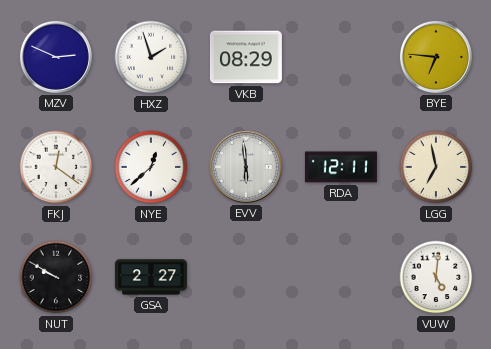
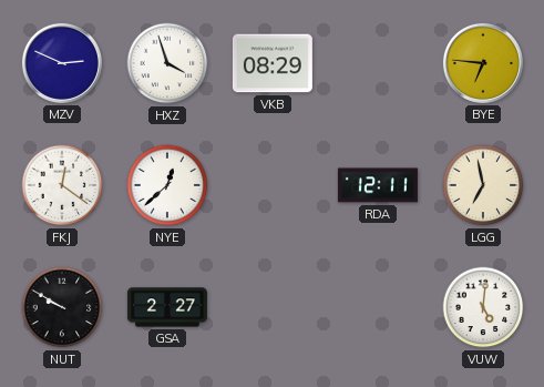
HXZ: 1:57 -> 3:57 (167, 63)
EVV: 5:59 -> none (246, 167)
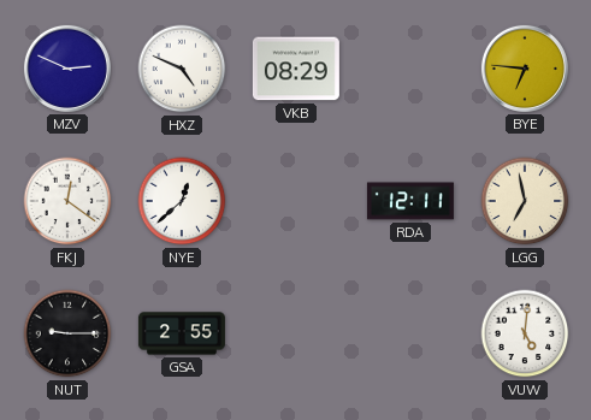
HXZ: 3:57 -> 4:49 (182, 69)
NUT: 9:50 -> 9:15 (67, 333)
GSA: 2:27 -> 2:55 (182, 333)
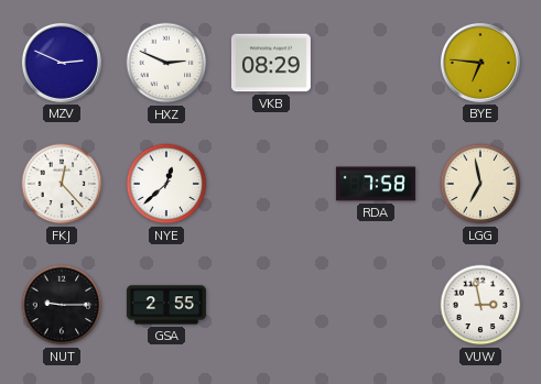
HXZ: 4:49 -> 2:49 (166, 63)
FKJ: 12:21 -> 12:23 (62, 184)
RDA: 12:11 -> 7:58 (376, 184)
VUW: 5:01 -> 2:58 (480, 305)
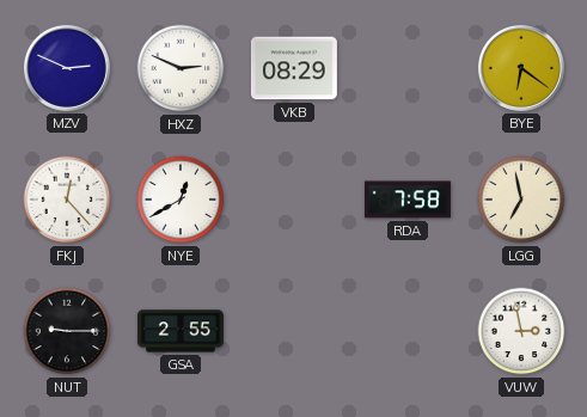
BYE: 6:46 -> 6:21 (521, 68)
NYE: 12:38 -> 12:40 (181, 200)
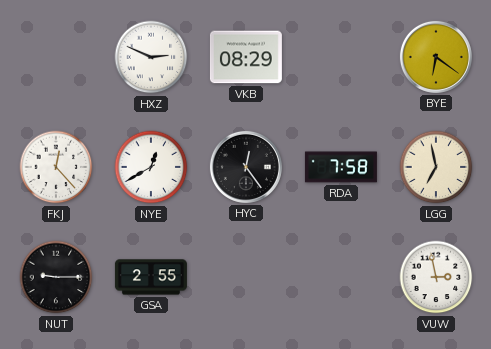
MZV: 2:49 -> none (67, 68)
HYC: none -> 12:24 (246, 167)
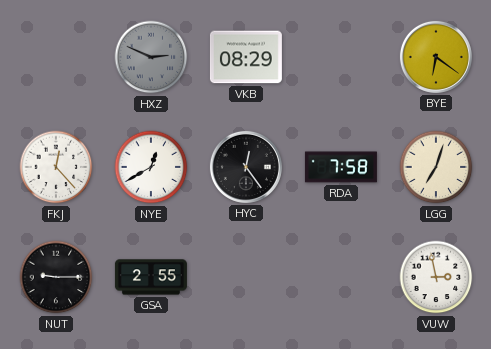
HXZ dial: white -> grey (151, 57)
LGG: 6:58 -> 7:03 (436, 167)
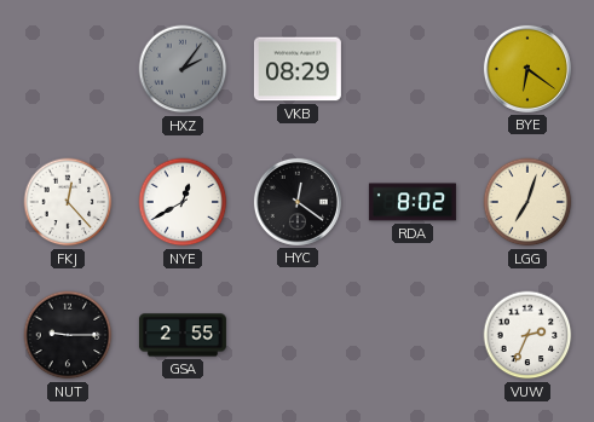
HXZ: 2:49 -> 2:06 (183, 69)
HYC: 12:24 -> 12:21 (298, 202)
RDA: 7:58 -> 8:02 (413, 202)
VUW: 2:58 -> 2:34 (527, 335)
